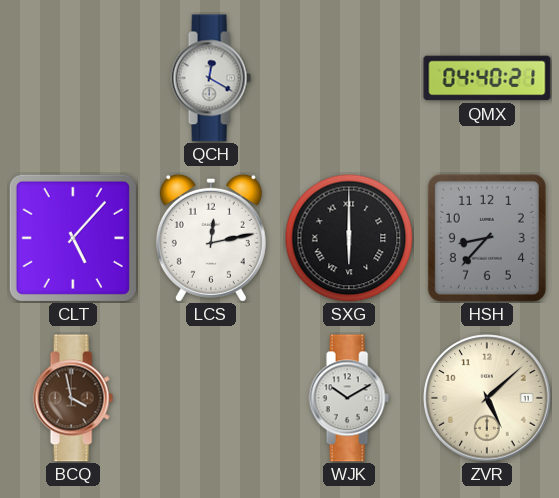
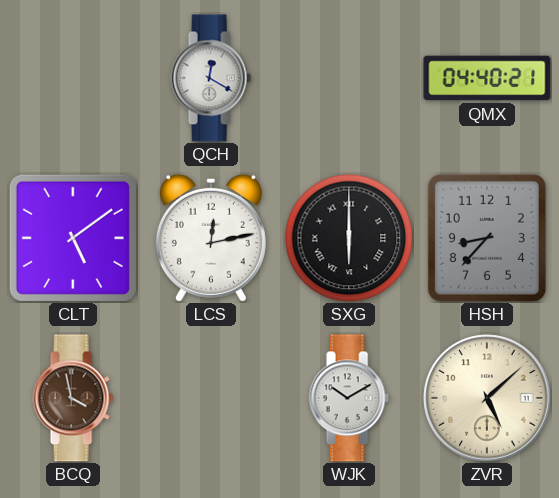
CLT: 5:07 -> 5:09 (73, 238)
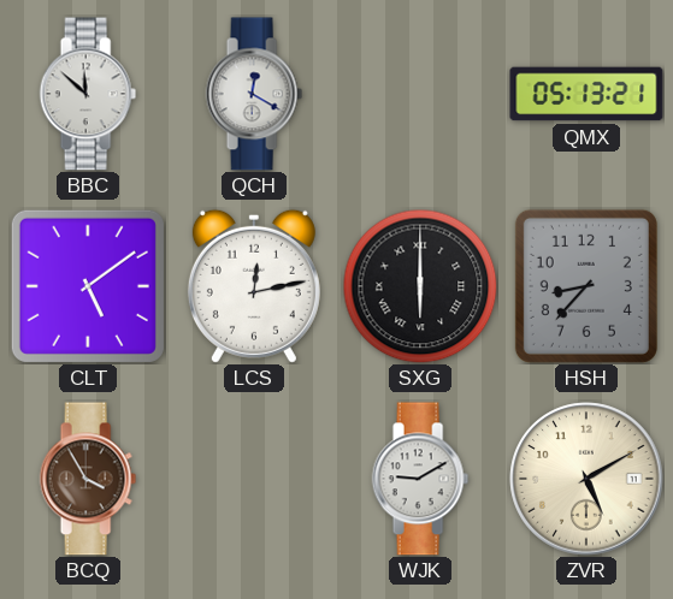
BBC: none -> 11:52 (88, 94)
QMX: 04:40 -> 05:13 (586, 94)
BCQ: 3:58 -> 3:55 (88, 479)
WJK: 10:10 -> 9:10 (420, 479)
ZVR: 5:08 -> 5:10 (586, 479)
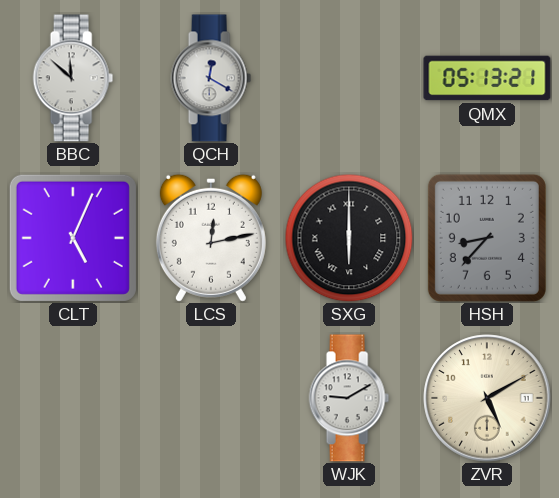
CLT: 5:09 -> 5:04 (73, 238)
BCQ: 3:55 -> none (88, 479)
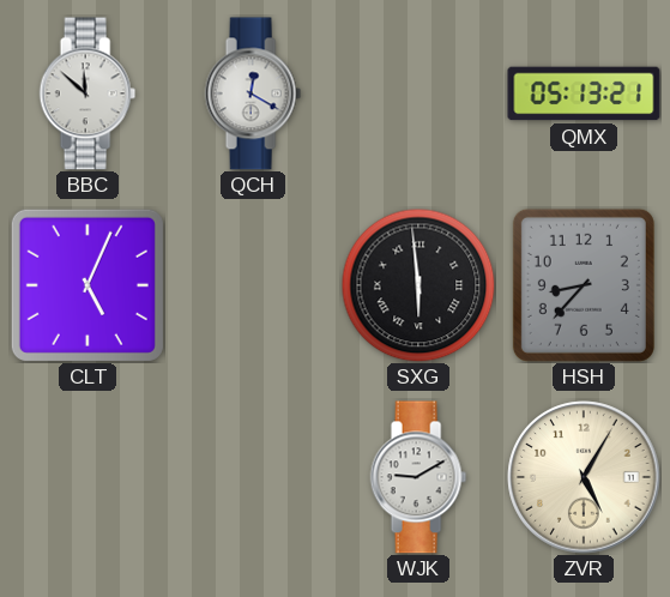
LCS: 12:13 -> none (211, 238)
SXG: 6:00 -> 5:59 (418, 285)
ZVR: 5:10 -> 5:05 (584, 477)
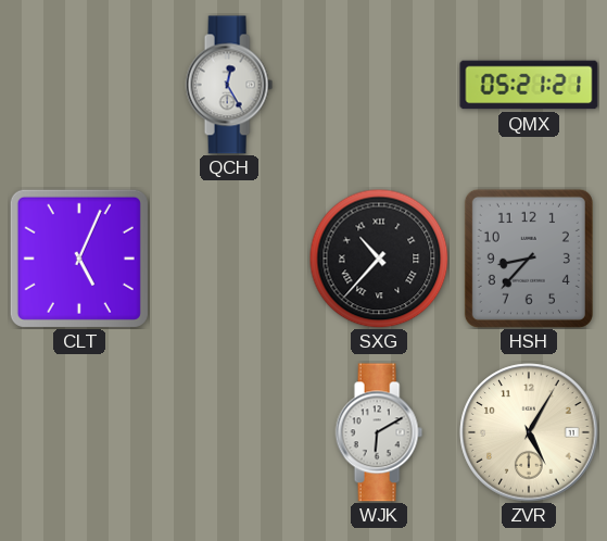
BBC: 11:52 -> none (87, 94)
QCH: 12:20 -> 12:25 (229, 85)
QMX: 05:13 -> 05:21 (529, 85)
SXG: 5:59 -> 10:37 (379, 259)
WJK: 9:10 -> 6:10 (379, 432)
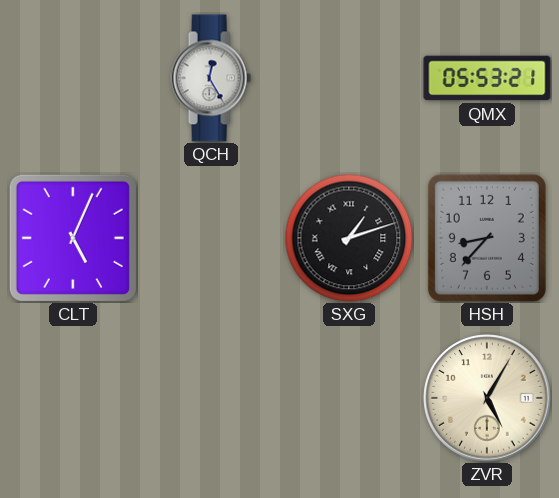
QMX: 05:21 -> 05:53 (487, 78)
SXG: 10:37 -> 1:12 (349, 238)
WJK: 6:10 -> none (379, 432)
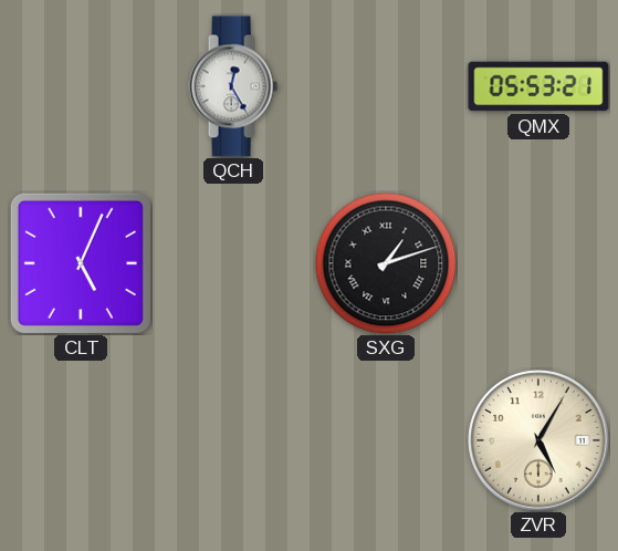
HSH: 8:37 -> none (487, 238)
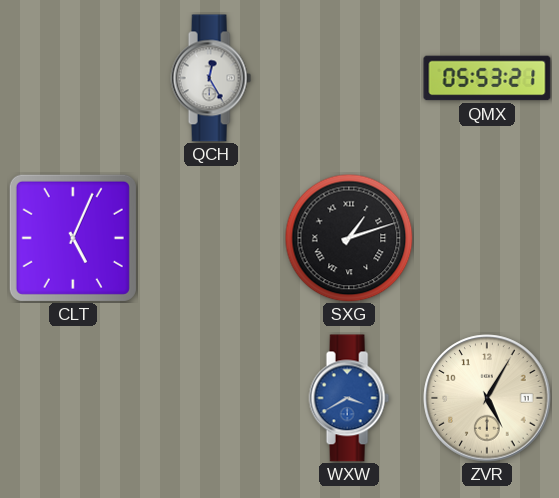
WXW: none -> 3:40 (349, 398)
